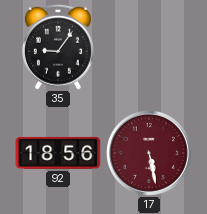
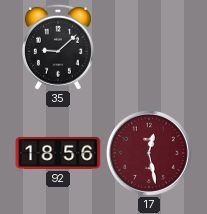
35: 9:06 -> 9:08 (58, 47)
17: 5:28 -> 12:28 (150, 154)
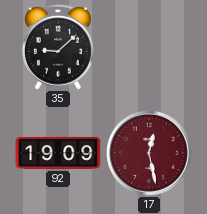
92: 18:56 -> 19:09 (58, 153)
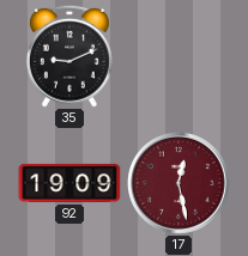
35: 9:08 -> 9:11 (69, 56)
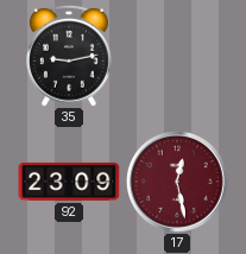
35: 9:11 -> 9:13 (69, 56)
92: 19:09 -> 23:09 (69, 182)
